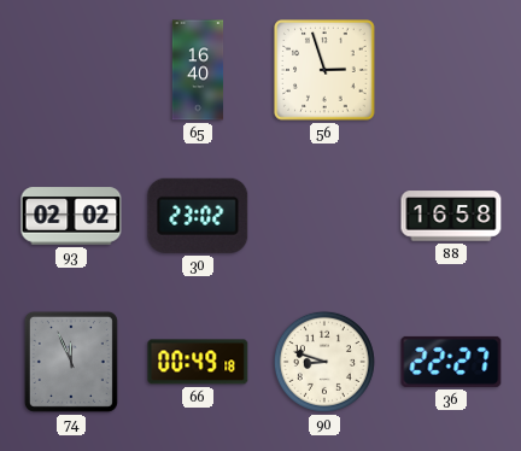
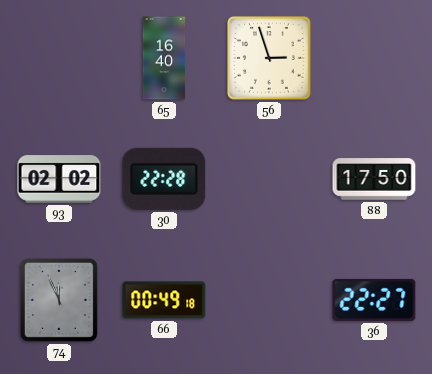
30: 23:02 -> 22:28 (164, 179)
88: 16:58 -> 17:50 (374, 179)
90: 8:48 -> none (324, 362)
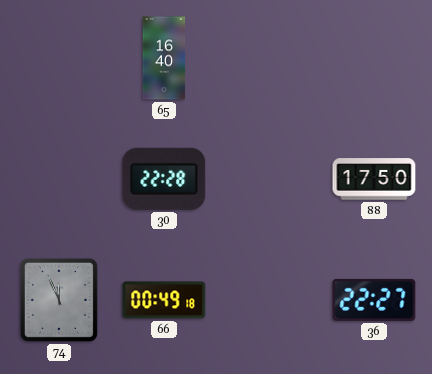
56: 2:57 -> none (269, 58)
93: 02:02 -> none (59, 179)
